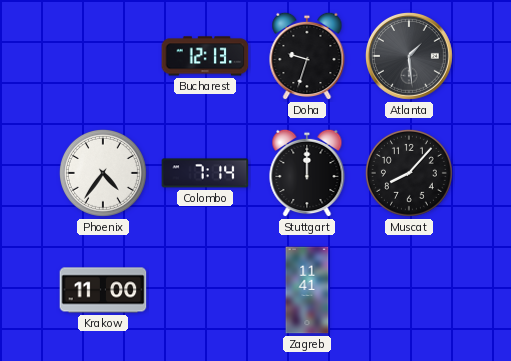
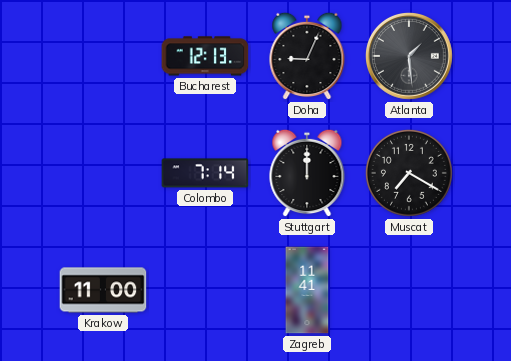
Doha: 9:33 -> 9:04 (307, 56)
Phoenix: 4:36 -> none (103, 173)
Muscat: 8:07 -> 7:20 (409, 173)
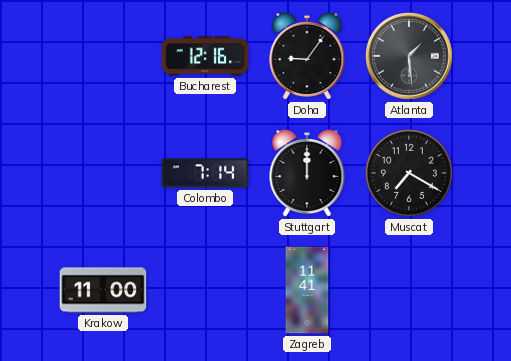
Bucharest: 12:13 -> 12:16 (205, 56)
Doha: 9:04 -> 9:06 (307, 56)
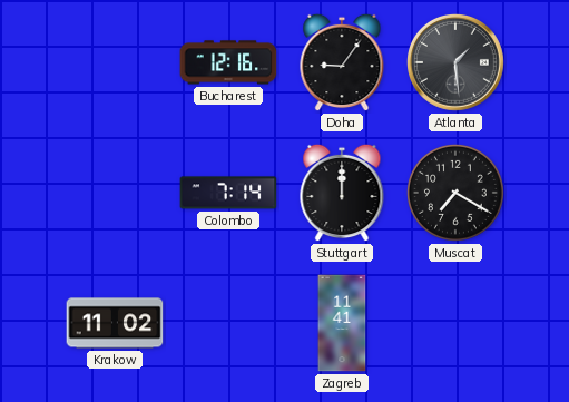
Krakow: 11:00 -> 11:02 (115, 323)
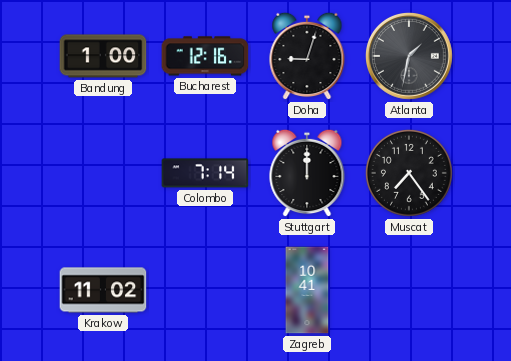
Bandung: none -> 1:00 (103, 56)
Doha: 9:06 -> 9:03 (307, 56)
Atlanta: 1:29 -> 1:32 (410, 57)
Muscat: 7:20 -> 7:24 (409, 173)
Zagreb: 11:41 -> 10:41 (307, 290)
